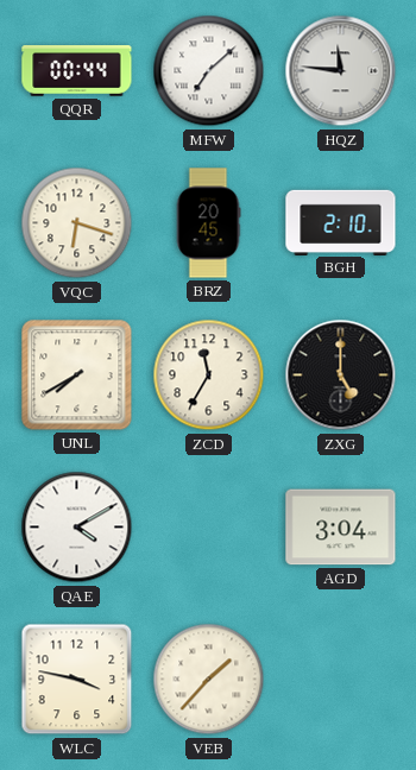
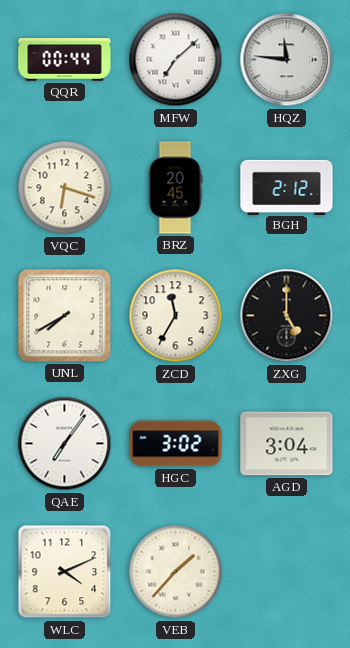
BGH: 2:10 -> 2:12 (287, 187)
QAE: 4:10 -> 7:06 (65, 444)
HGC: none -> 3:02 (176, 444)
WLC: 3:47 -> 4:11 (65, 572)
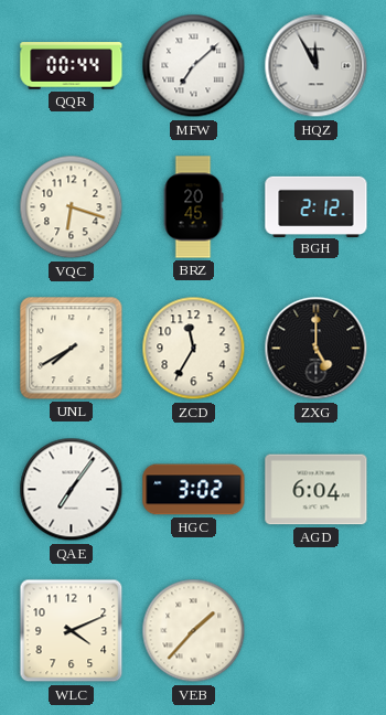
HQZ: 11:46 -> 11:55 (317, 66)
AGD: 3:04 -> 6:04 (317, 490)
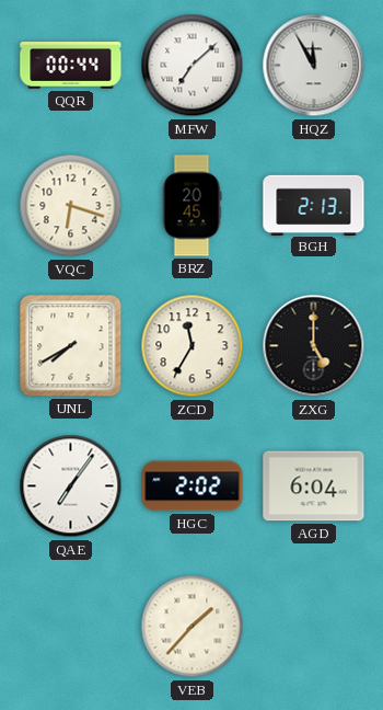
BGH: 2:12 -> 2:13 (314, 205)
HGC: 3:02 -> 2:02 (193, 486)
WLC: 4:11 -> none (72, 631)
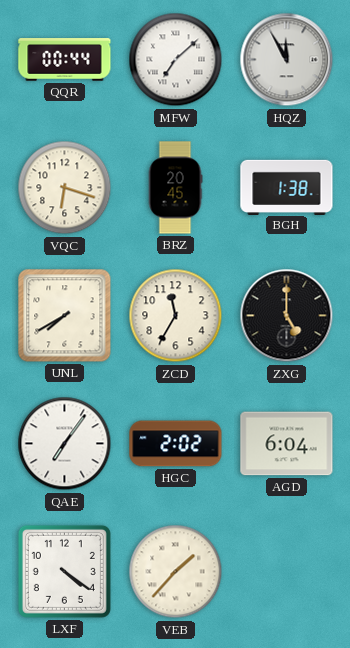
BGH: 2:13 -> 1:38 (287, 187)
LXF: none -> 4:21 (64, 571)
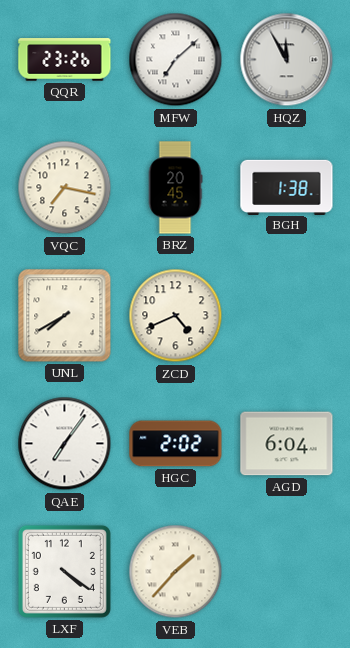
QQR: 00:44 -> 23:26 (65, 60)
VQC: 6:18 -> 7:17 (65, 188)
ZCD: 11:35 -> 4:41 (176, 316)
ZXG: 5:00 -> none (287, 316)
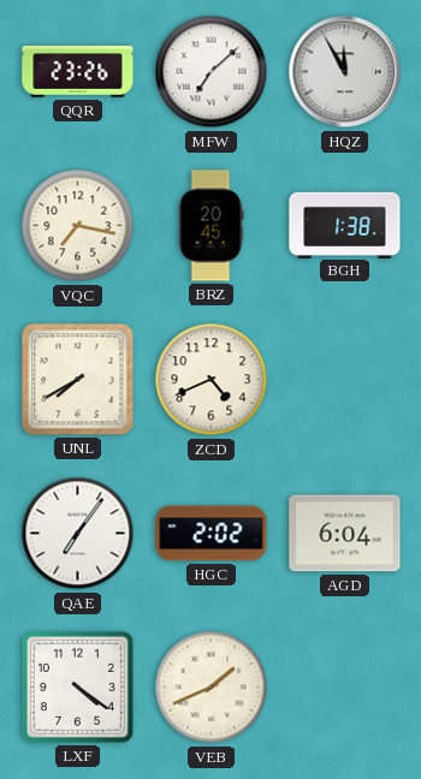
VEB: 1:37 -> 1:41 (212, 688)
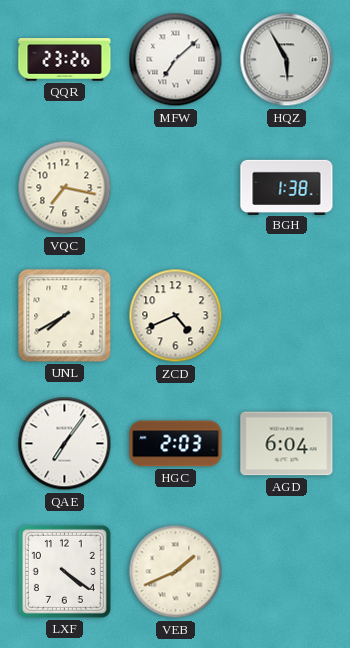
HQZ: 11:55 -> 5:55 (287, 60)
BRZ: 20:45 -> none (210, 226)
HGC: 2:02 -> 2:03 (176, 444)
